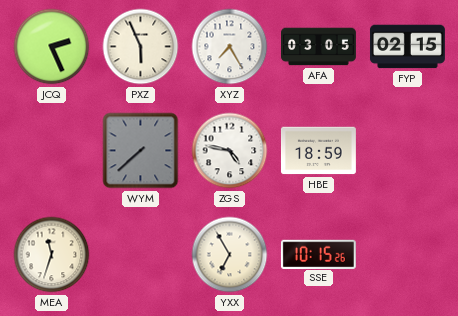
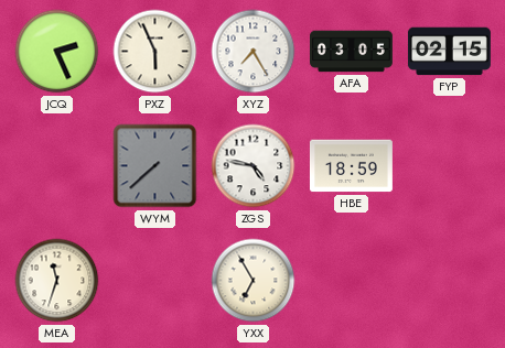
SSE: 10:15 -> none (318, 254)
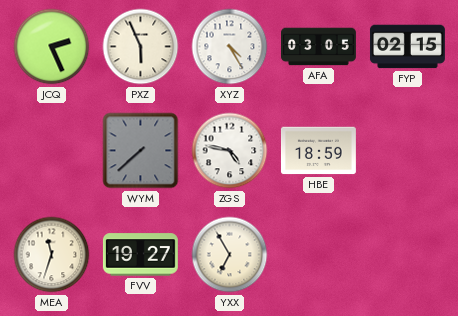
XYZ: 7:25 -> 4:25 (230, 47)
FVV: none -> 19:27 (140, 255)
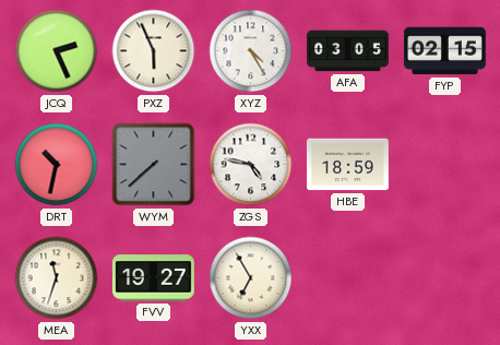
DRT: none -> 10:32 (57, 165)
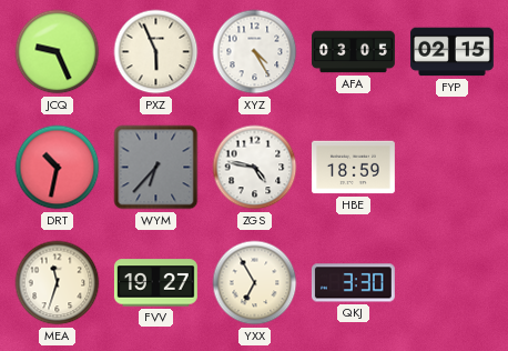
JCQ: 2:26 -> 9:26 (58, 52)
WYM: 7:38 -> 6:37 (156, 168)
QKJ: none -> 3:30 (353, 283)
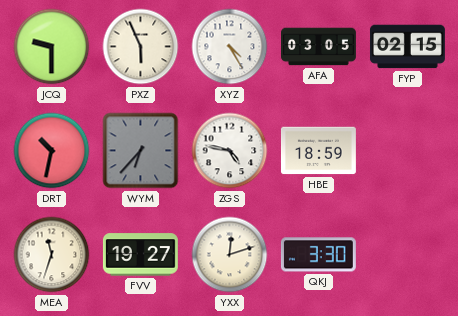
JCQ: 9:26 -> 9:30 (52, 47)
YXX: 6:55 -> 12:12 (230, 255)
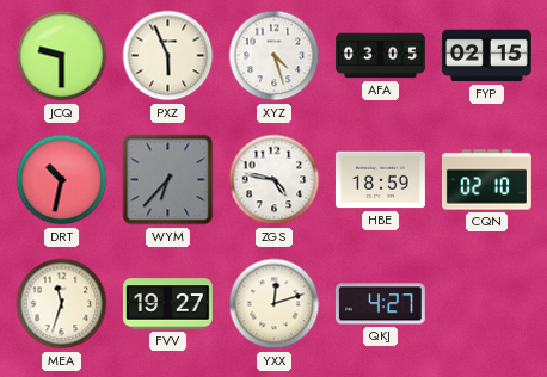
XYZ: 4:25 -> 4:27 (275, 56)
CQN: none -> 02:10 (486, 180)
QKJ: 3:30 -> 4:27 (380, 304)
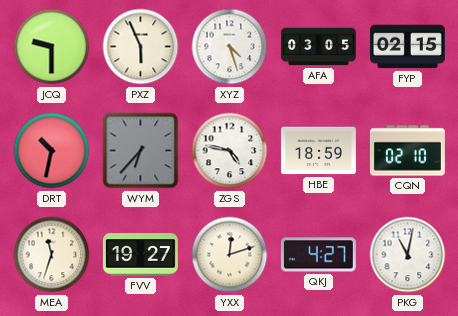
PKG: none -> 11:02 (408, 255)
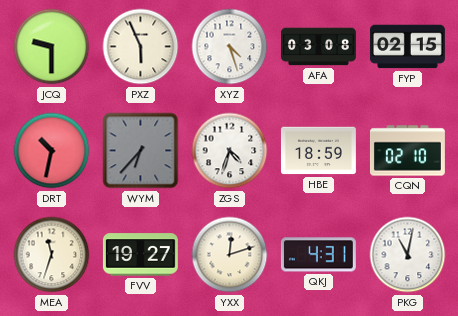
AFA: 03:05 -> 03:08 (319, 47)
ZGS: 4:47 -> 4:33 (230, 151)
QKJ: 4:27 -> 4:31 (318, 255)
